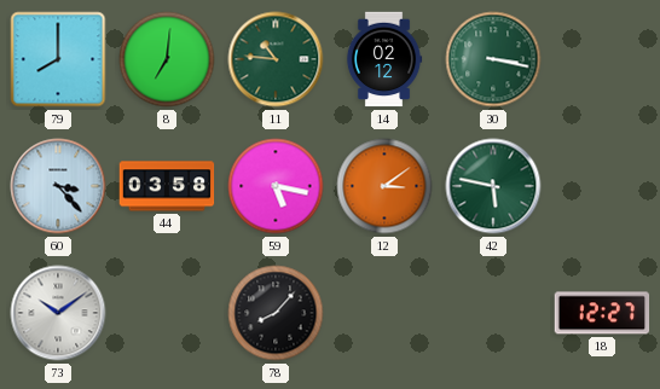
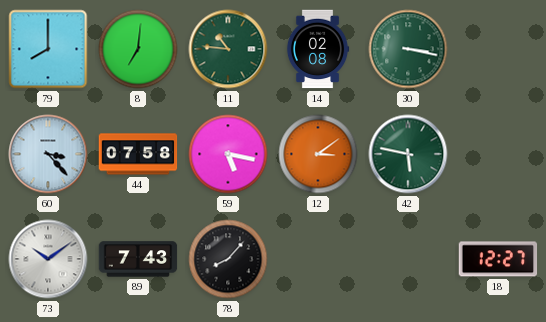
14: 02:12 -> 02:08 (318, 49)
44: 03:58 -> 07:58 (138, 154)
89: none -> 7:43 (138, 259)
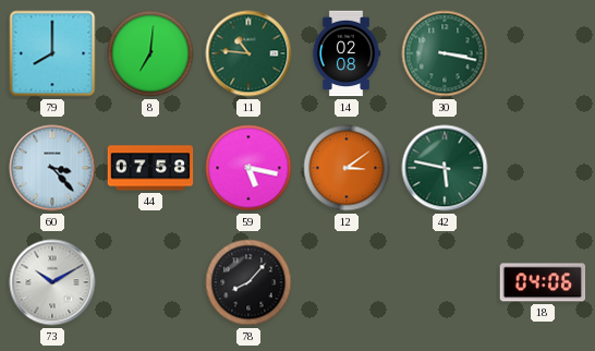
73: 10:09 -> 10:10 (52, 282)
89: 7:43 -> none (138, 259)
18: 12:27 -> 04:06 (543, 282)
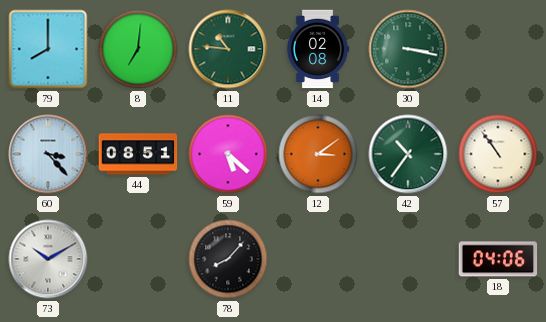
44: 07:58 -> 08:51 (138, 154)
59: 5:17 -> 5:22 (228, 154)
42: 5:47 -> 10:36 (408, 154)
57: none -> 10:54 (498, 154)
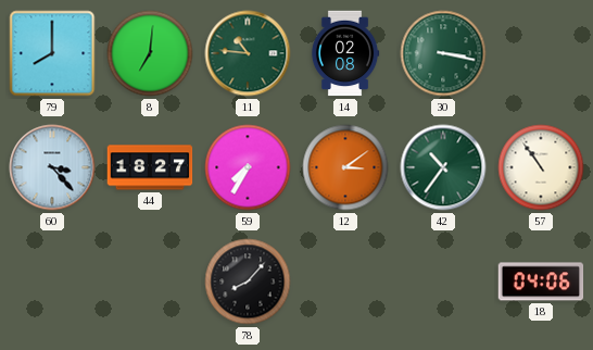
44: 08:51 -> 18:27 (150, 167)
59: 5:22 -> 7:35 (248, 167)
73: 10:10 -> none (48, 259)
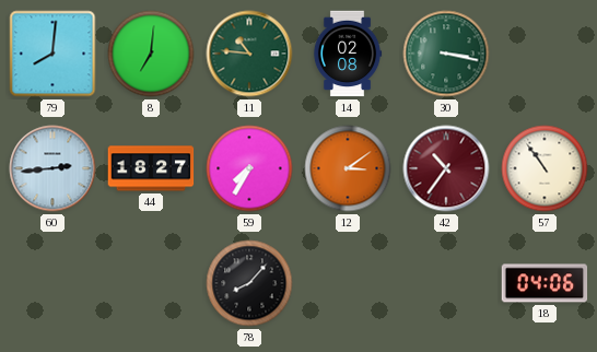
79: 8:00 -> 8:01 (52, 54)
60: 3:23 -> 2:44 (52, 168)
42 dial: green -> burgundy (446, 168)
